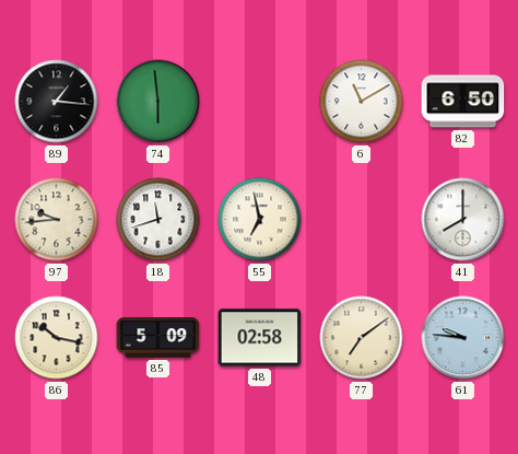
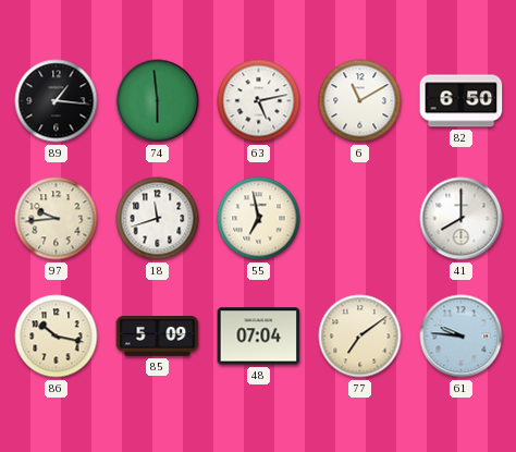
63: none -> 5:13 (259, 101)
48: 02:58 -> 07:04 (259, 337)
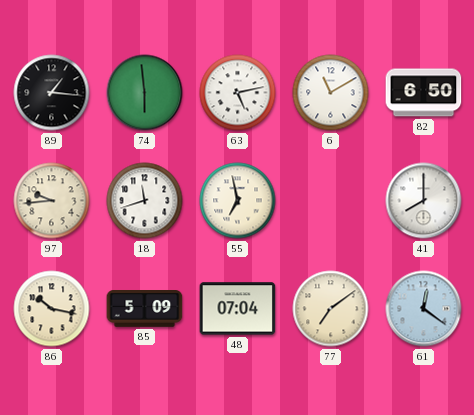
61: 9:46 -> 12:21 (424, 309)
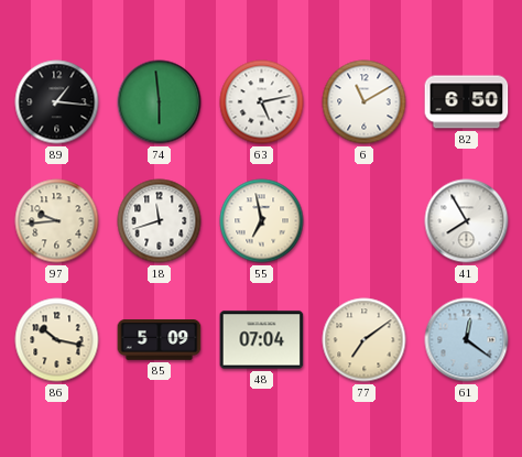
41: 8:00 -> 7:55 (467, 221)
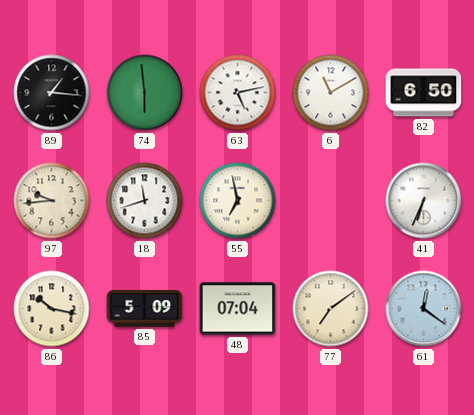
41: 7:55 -> 6:34 (424, 201)
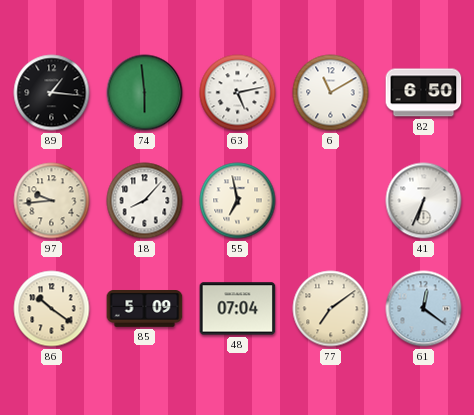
18: 11:42 -> 8:07 (145, 201)
86: 10:17 -> 10:21 (52, 309)
